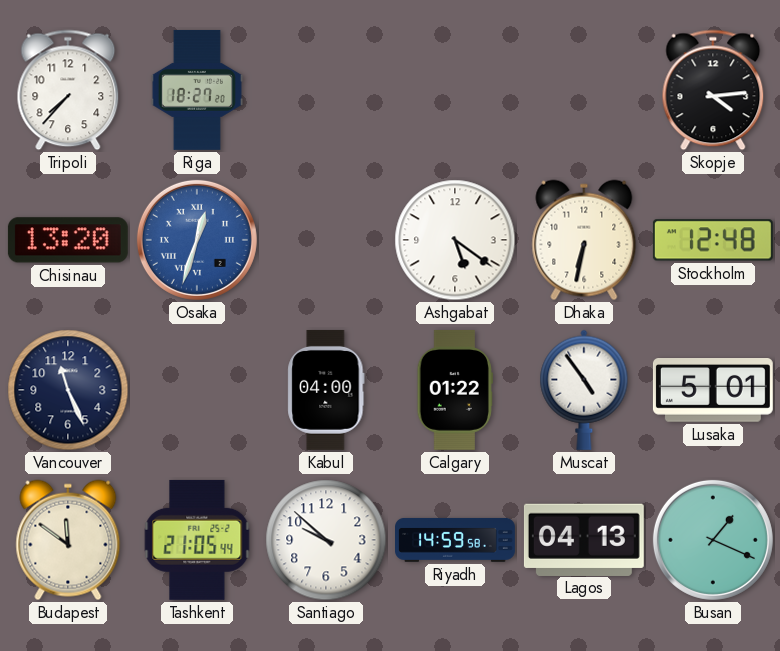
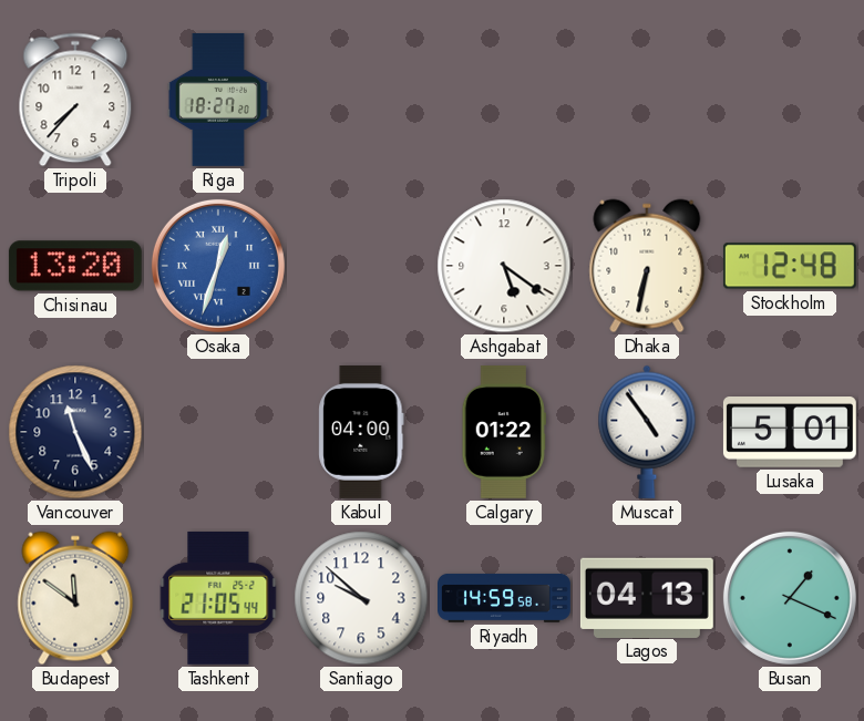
Skopje: 4:14 -> none (713, 90)
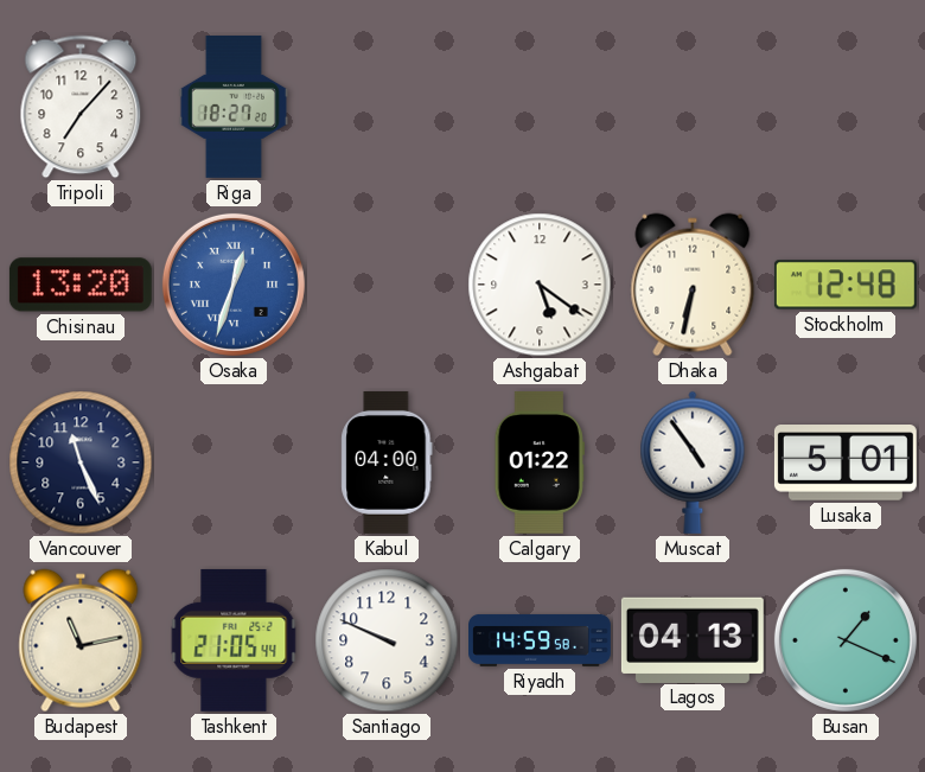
Tripoli: 7:37 -> 7:07 (81, 107)
Budapest: 11:51 -> 11:13 (81, 640)
Santiago: 9:52 -> 9:49 (387, 640)
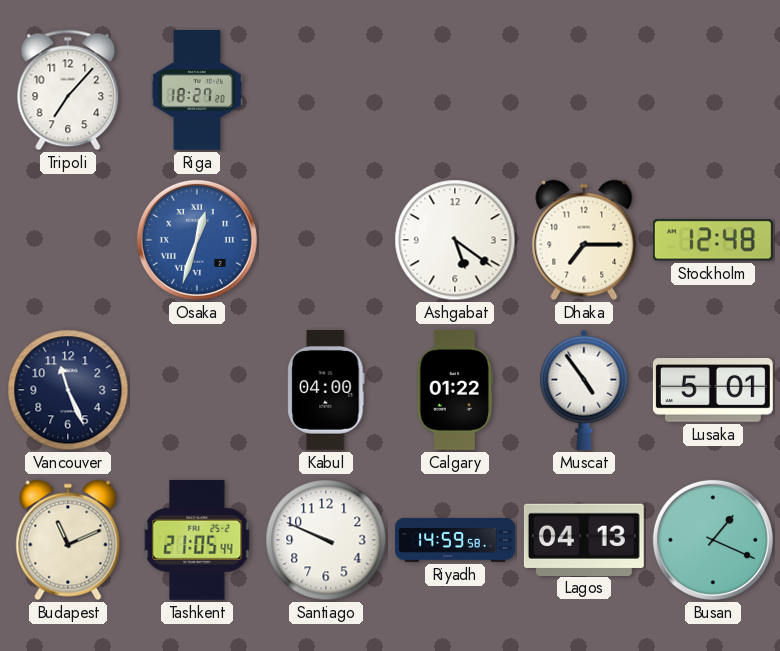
Chisinau: 13:20 -> none (81, 285)
Dhaka: 6:32 -> 7:15 (584, 240)
Budapest: 11:13 -> 11:11 (68, 540)
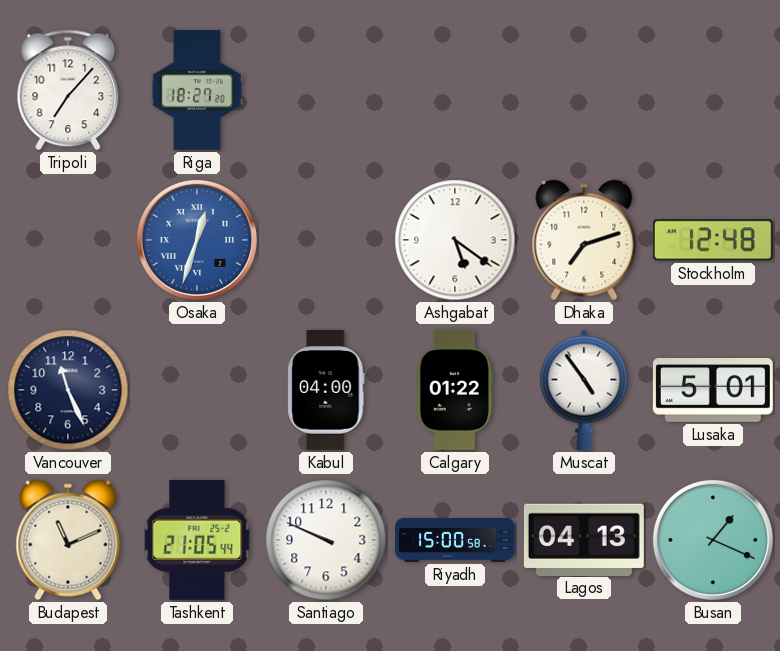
Dhaka: 7:15 -> 7:12 (584, 240)
Riyadh: 14:59 -> 15:00 (456, 540)
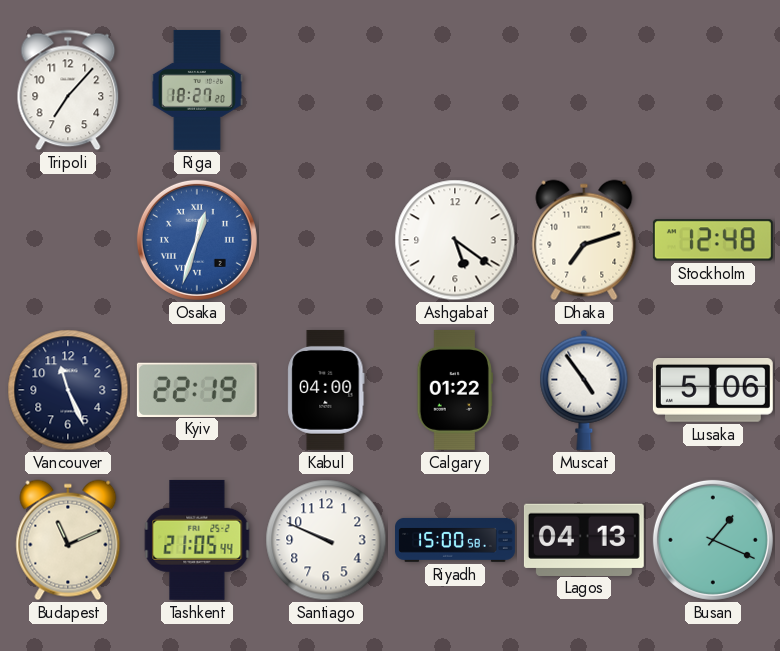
Kyiv: none -> 22:19 (197, 389)
Lusaka: 5:01 -> 5:06 (713, 391)
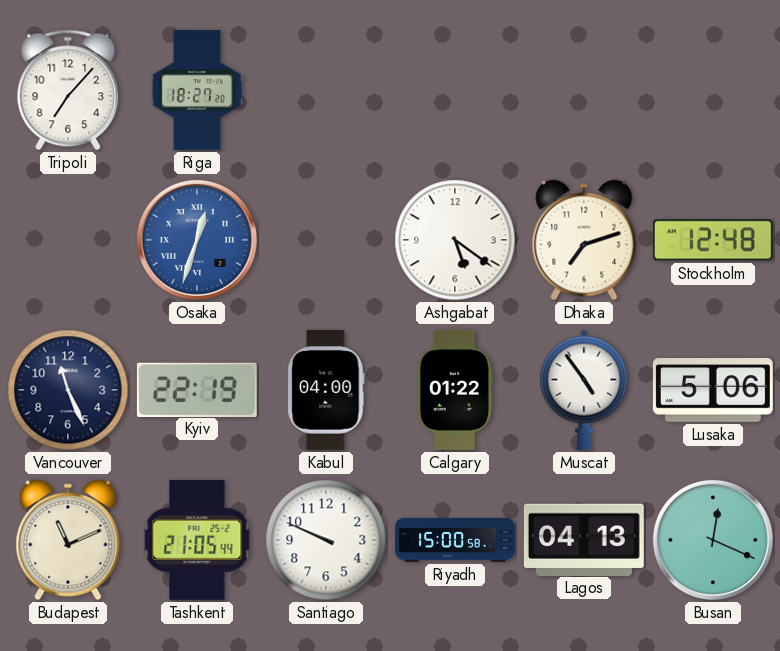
Busan: 1:19 -> 12:19 (713, 540)
